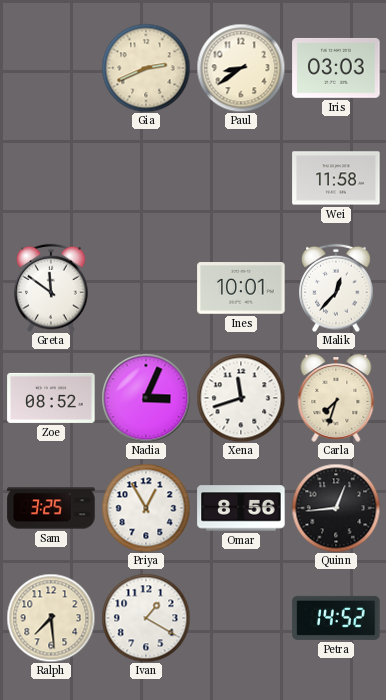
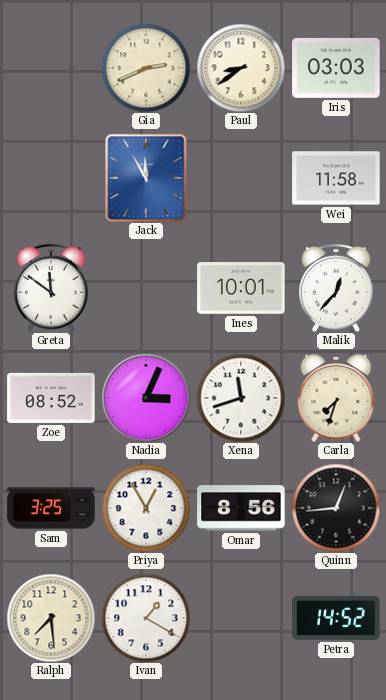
Jack: none -> 11:55 (146, 178)
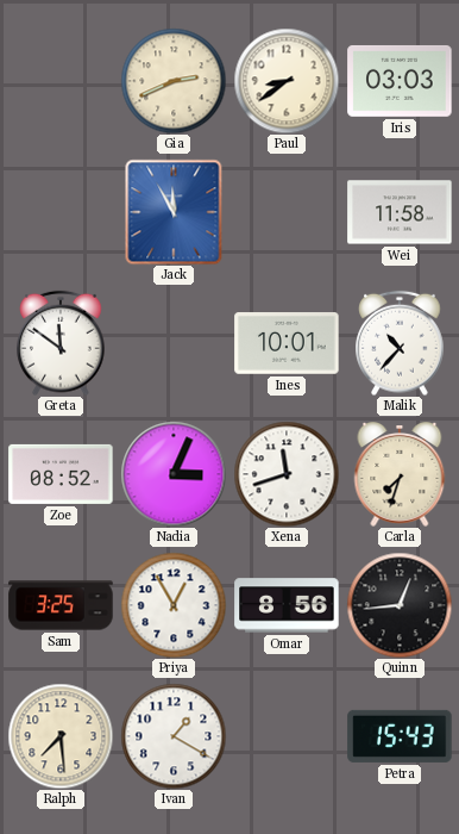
Malik: 12:37 -> 10:37 (400, 343)
Petra: 14:52 -> 15:43 (400, 736)
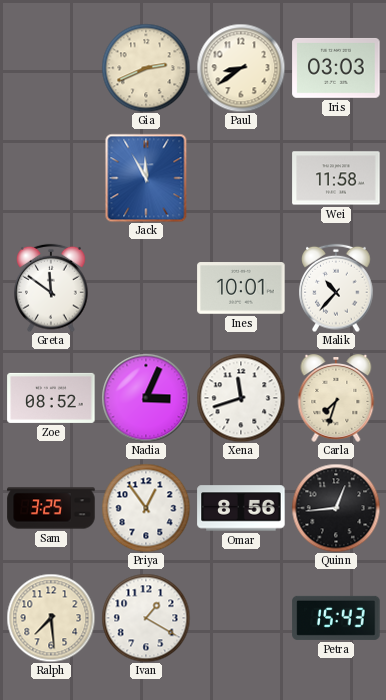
Priya: 12:55 -> 12:54 (146, 508)
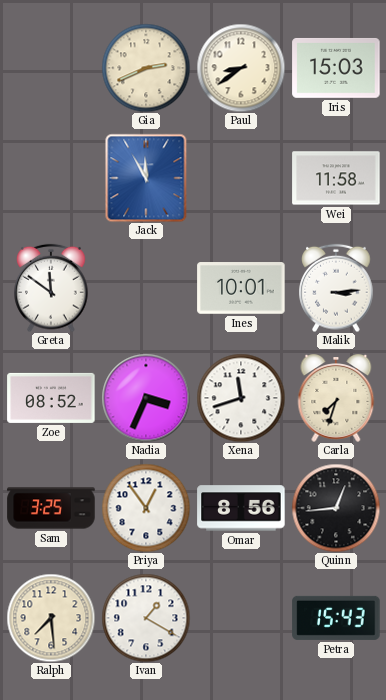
Iris: 03:03 -> 15:03 (336, 68)
Malik: 10:37 -> 3:14 (336, 288)
Nadia: 3:04 -> 3:34 (146, 398)
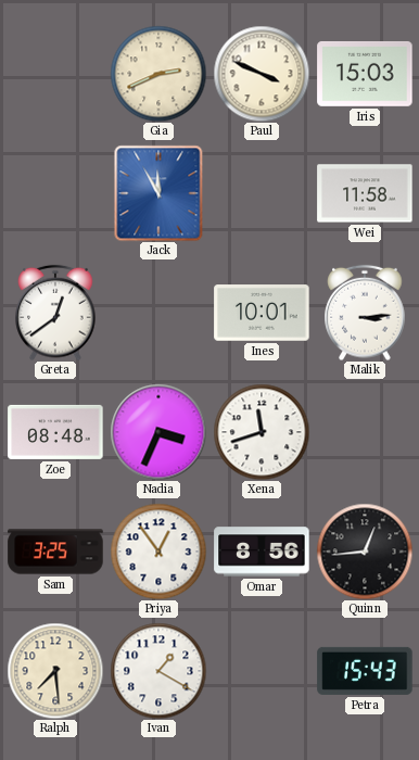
Paul: 8:39 -> 3:49 (262, 74)
Greta: 11:51 -> 12:39 (55, 313)
Zoe: 08:52 -> 08:48 (55, 432)
Carla: 7:33 -> none (336, 398)
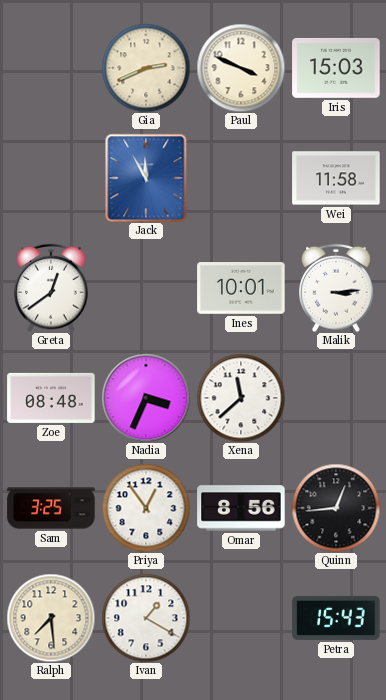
Xena: 11:42 -> 11:38 (241, 398)
